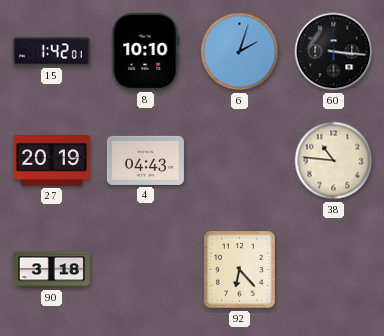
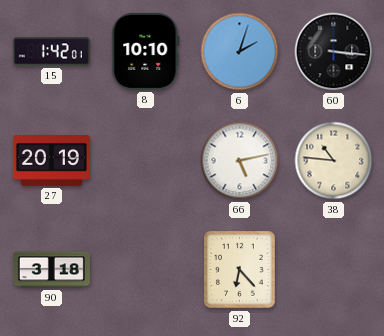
4: 04:43 -> none (145, 160)
66: none -> 5:13 (240, 161)
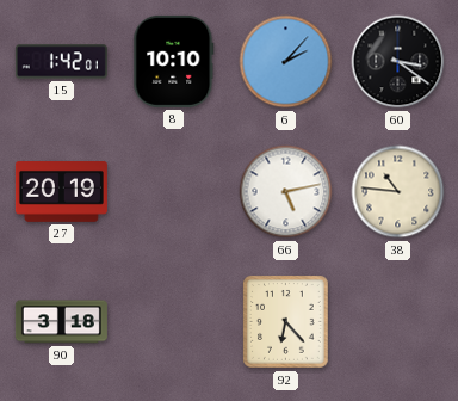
6: 2:03 -> 2:07 (286, 62)
60: 3:16 -> 3:21 (398, 62)
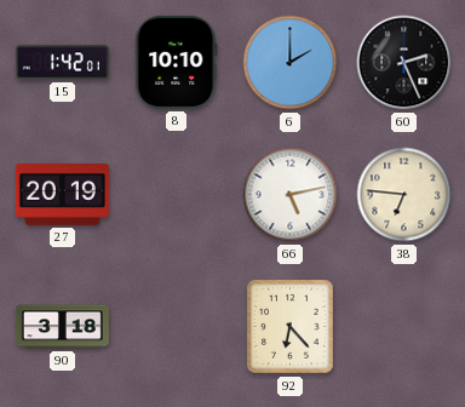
6: 2:07 -> 2:00 (291, 63)
60: 3:21 -> 2:26 (404, 63)
38: 10:46 -> 6:46 (404, 195)
